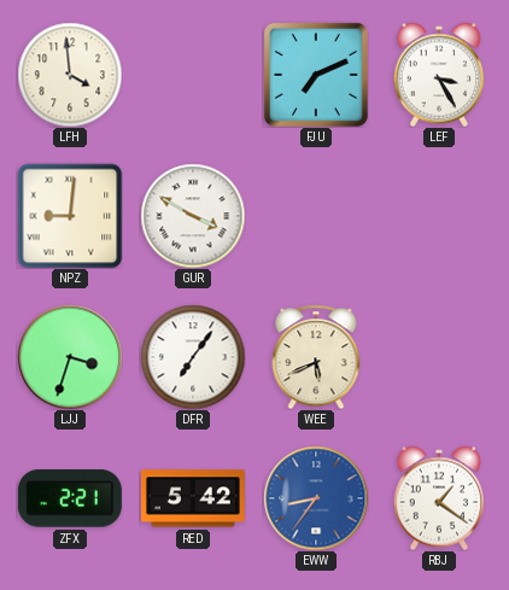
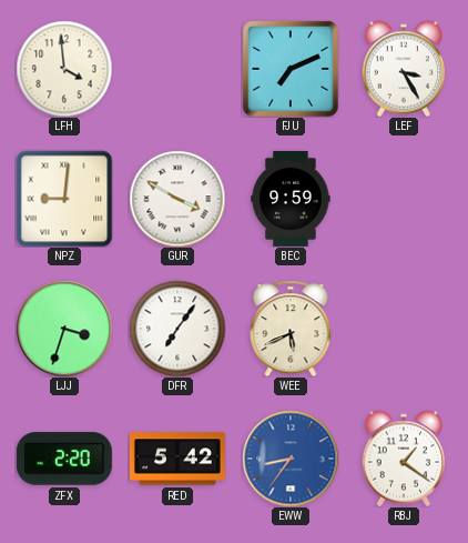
BEC: none -> 9:59 (291, 199)
ZFX: 2:21 -> 2:20 (64, 459)
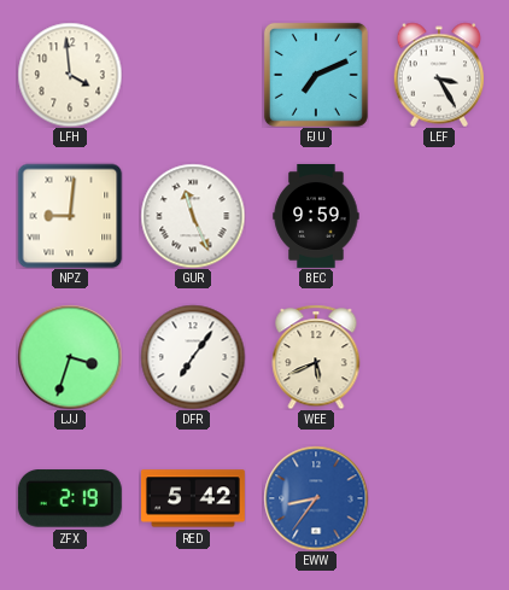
GUR: 3:50 -> 11:26 (193, 216)
ZFX: 2:20 -> 2:19 (70, 498)
RBJ: 1:21 -> none (404, 459)
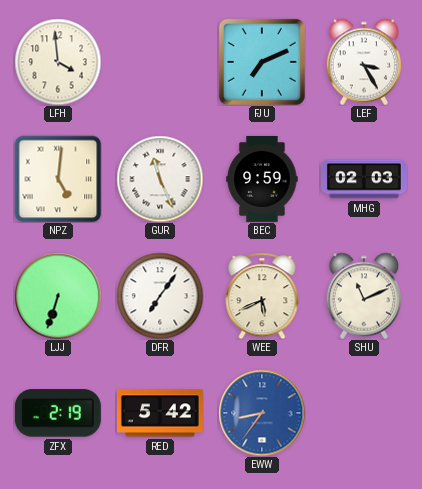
NPZ: 9:01 -> 5:01 (58, 179)
MHG: none -> 02:03 (364, 179)
LJJ: 3:33 -> 6:33 (58, 296)
SHU: none -> 11:11 (364, 296)
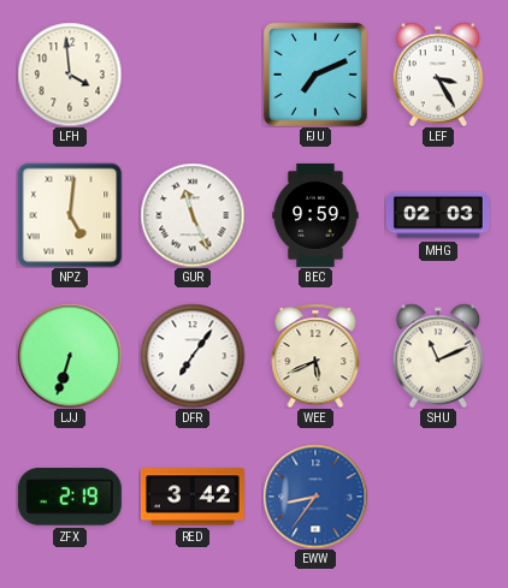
RED: 5:42 -> 3:42 (193, 497)
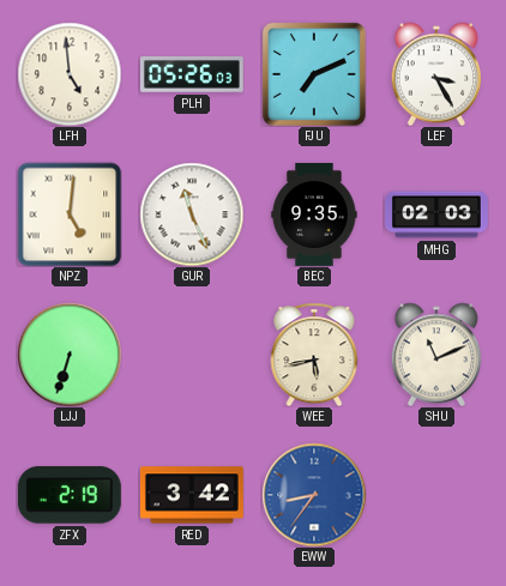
LFH: 3:59 -> 4:59 (70, 74)
PLH: none -> 05:26 (192, 74)
BEC: 9:59 -> 9:35 (314, 215)
DFR: 7:06 -> none (193, 356)
WEE: 5:41 -> 5:43 (314, 355)
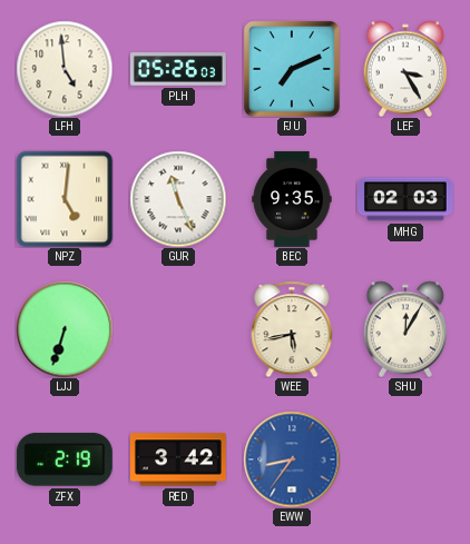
SHU: 11:11 -> 12:05 (405, 329)
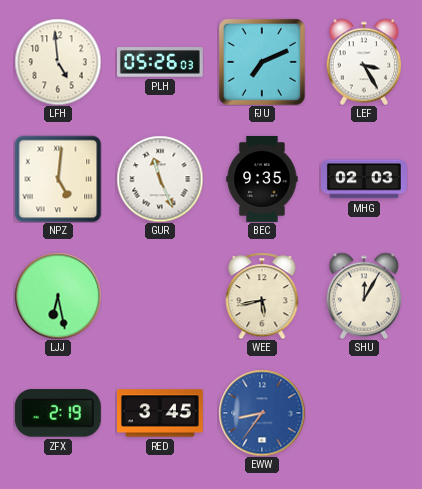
LJJ: 6:33 -> 6:28 (58, 296)
RED: 3:42 -> 3:45 (160, 413)
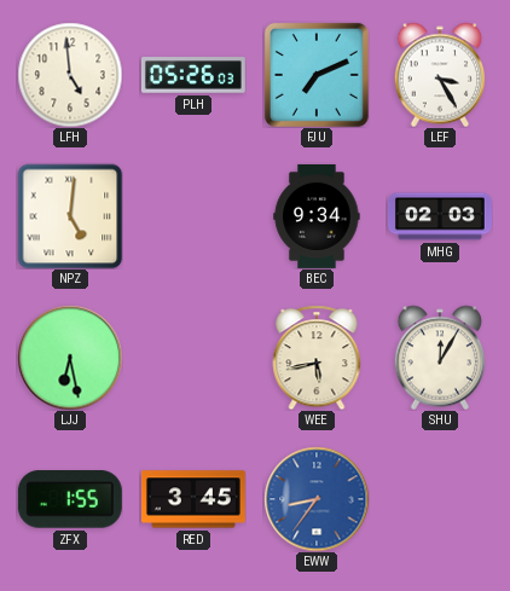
GUR: 11:26 -> none (160, 179)
BEC: 9:35 -> 9:34 (317, 216)
ZFX: 2:19 -> 1:55 (70, 499)
